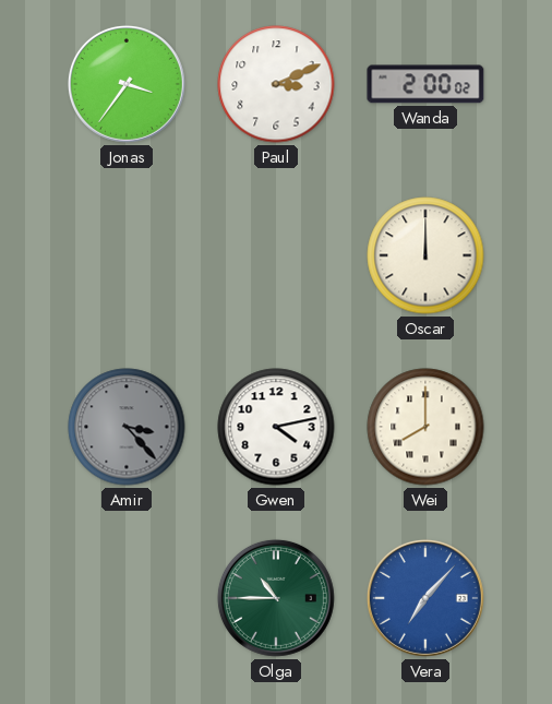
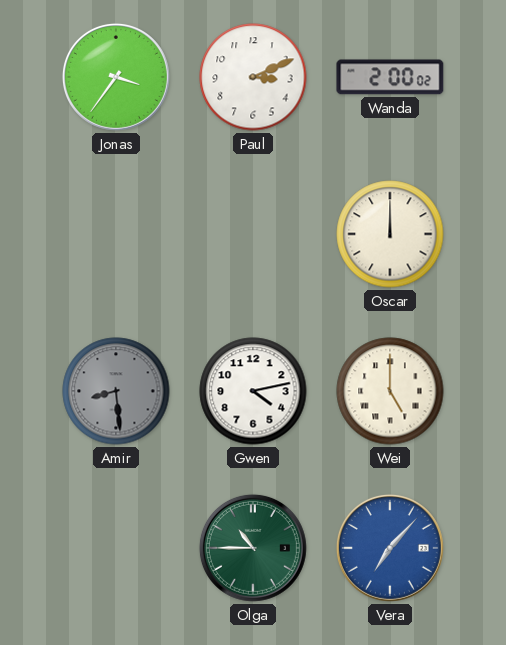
Amir: 3:23 -> 8:29 (116, 391)
Wei: 8:00 -> 5:00 (390, 391)
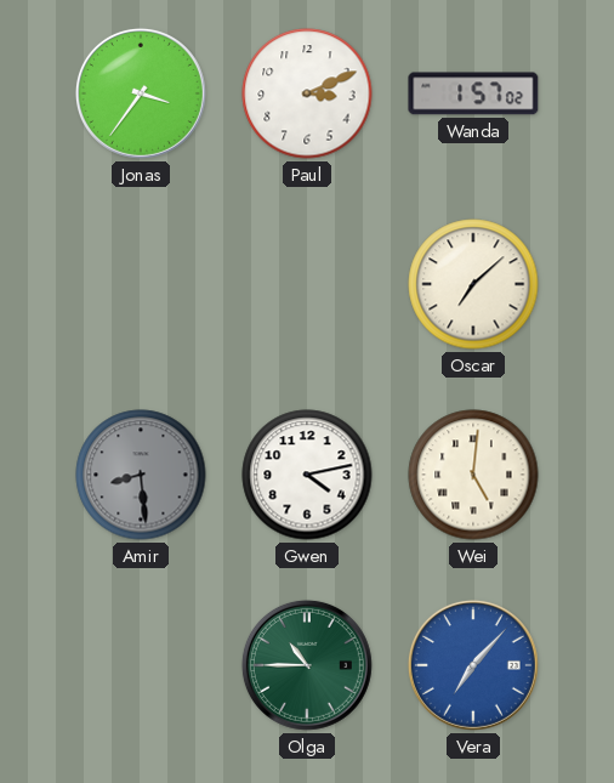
Wanda: 2:00 -> 1:57 (473, 93)
Oscar: 12:00 -> 7:08 (473, 284)
Wei: 5:00 -> 5:01 (473, 475)
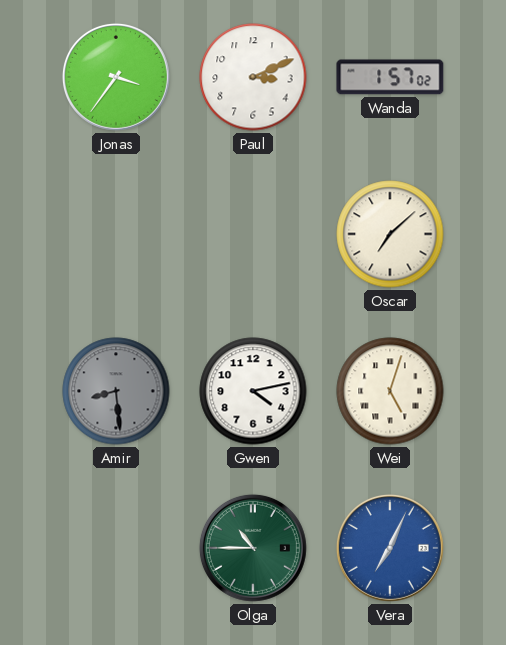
Wei: 5:01 -> 5:03 (390, 391)
Vera: 7:07 -> 7:04 (390, 548)
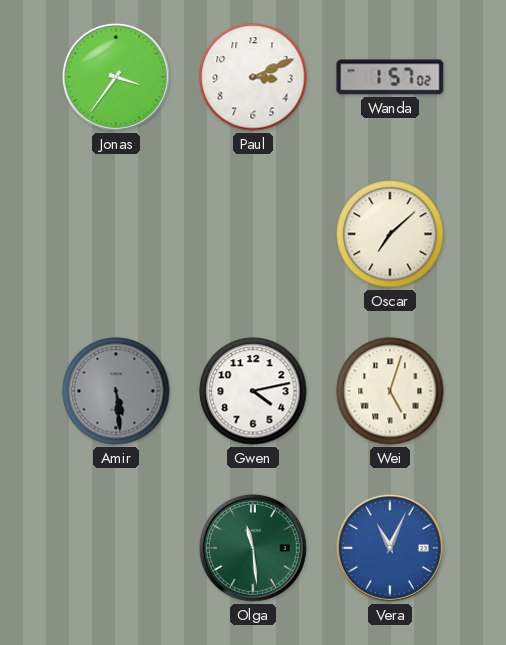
Amir: 8:29 -> 5:29 (116, 391)
Olga: 10:45 -> 11:29 (253, 548)
Vera: 7:04 -> 11:04 (390, 548)
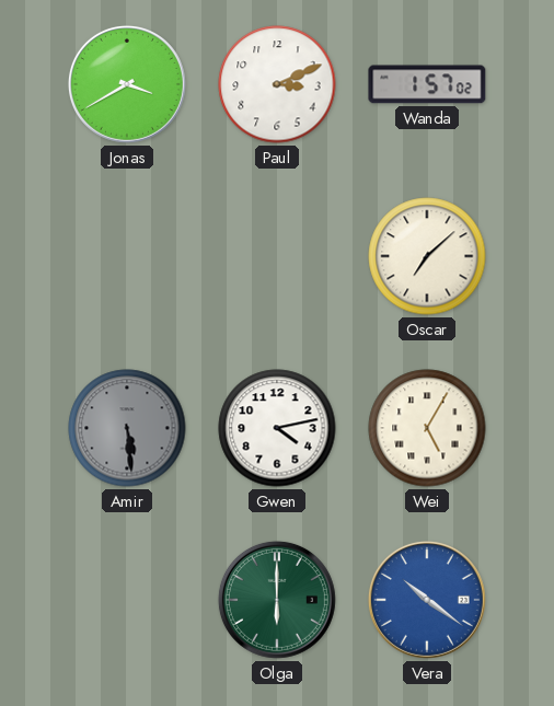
Jonas: 3:36 -> 3:40 (127, 84)
Wei: 5:03 -> 5:05 (427, 428)
Olga: 11:29 -> 6:00 (277, 600)
Vera: 11:04 -> 10:21 (427, 600)
